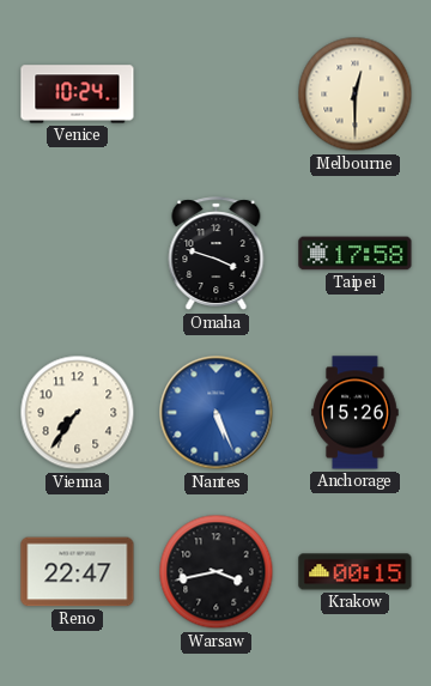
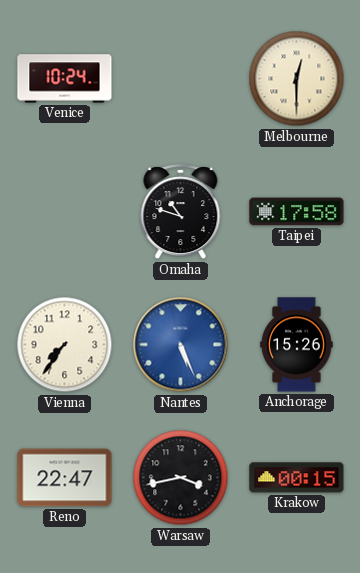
Omaha: 3:48 -> 10:48 (181, 212)
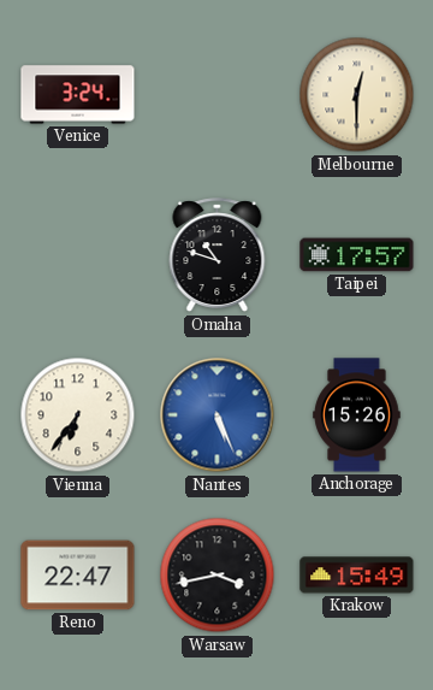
Venice: 10:24 -> 3:24 (78, 95)
Taipei: 17:58 -> 17:57 (357, 255)
Vienna: 7:36 -> 6:36 (78, 415)
Krakow: 00:15 -> 15:49 (357, 576)
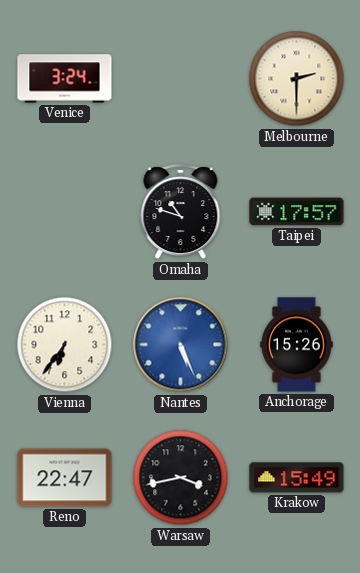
Melbourne: 12:30 -> 2:30 (297, 79)
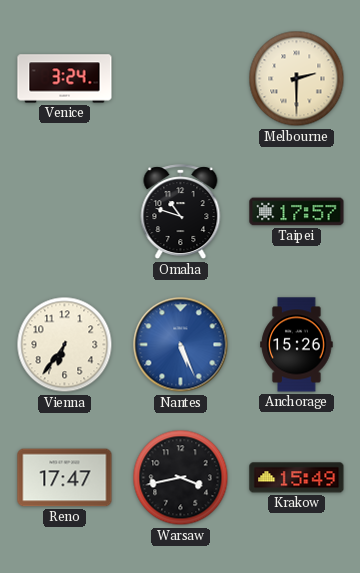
Reno: 22:47 -> 17:47 (65, 478)
